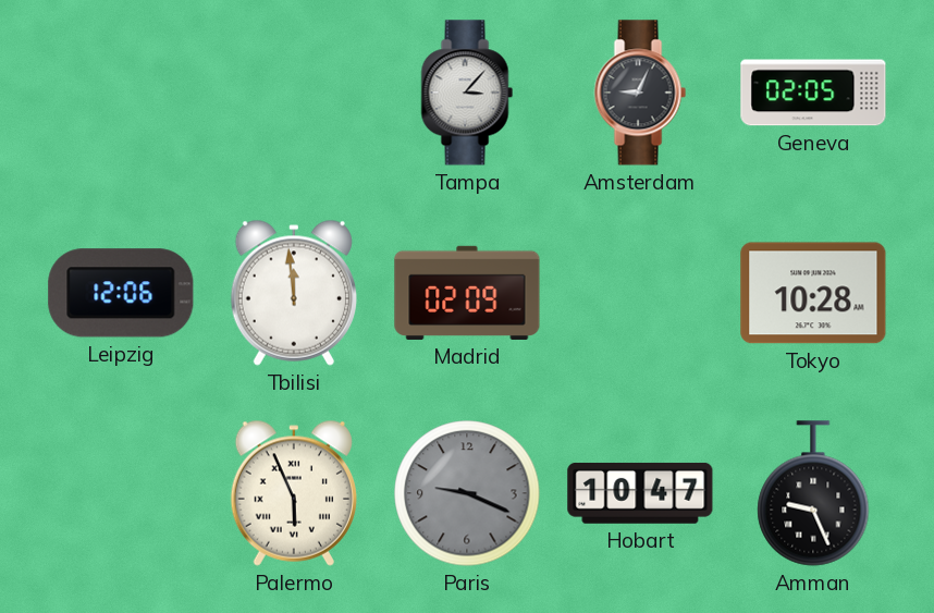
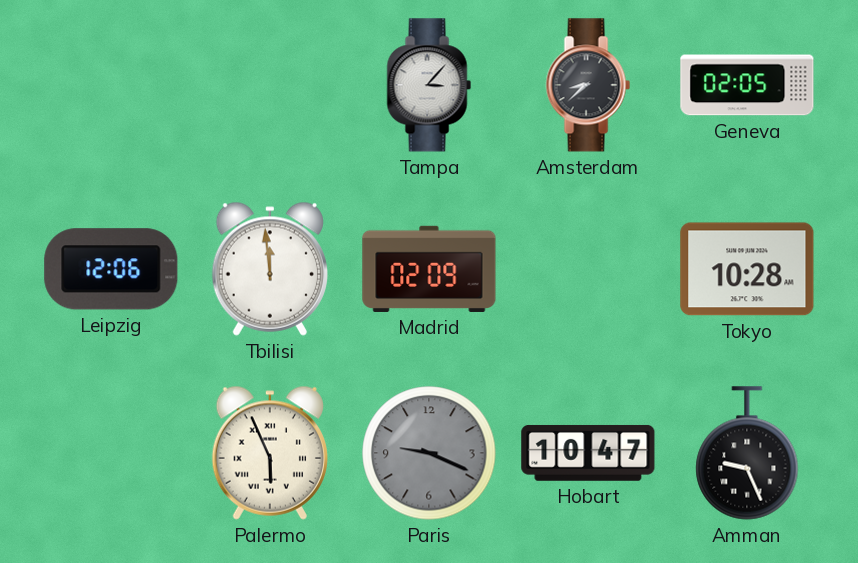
Amsterdam: 9:04 -> 8:38 (588, 85)
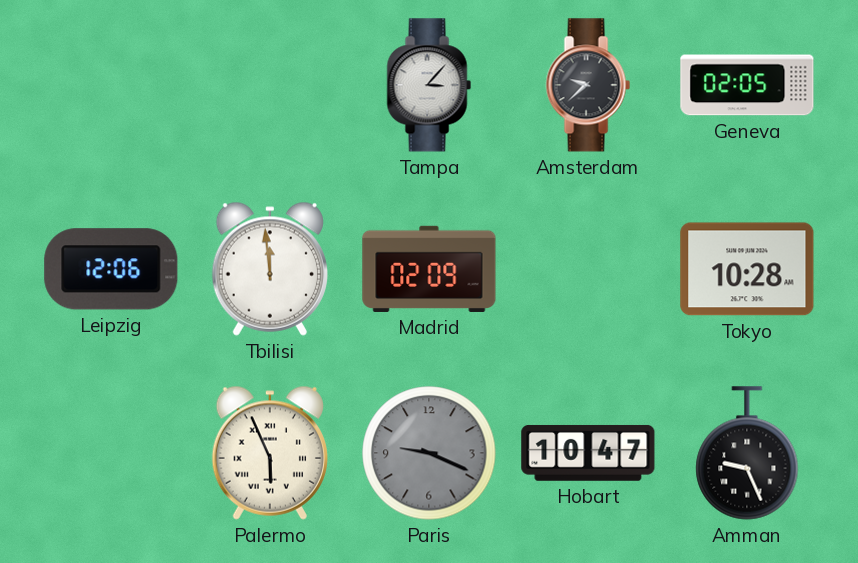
Amsterdam: 8:38 -> 9:38 (588, 85)
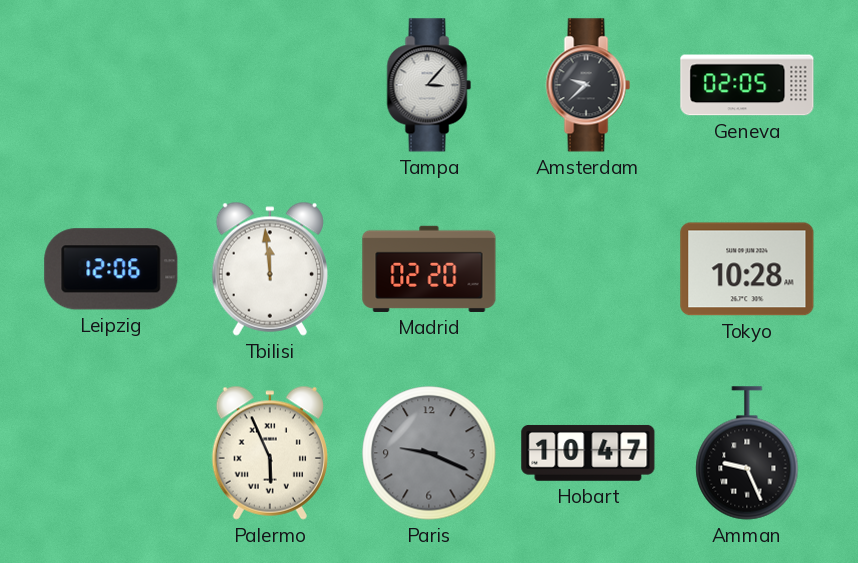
Madrid: 02:09 -> 02:20 (429, 269)
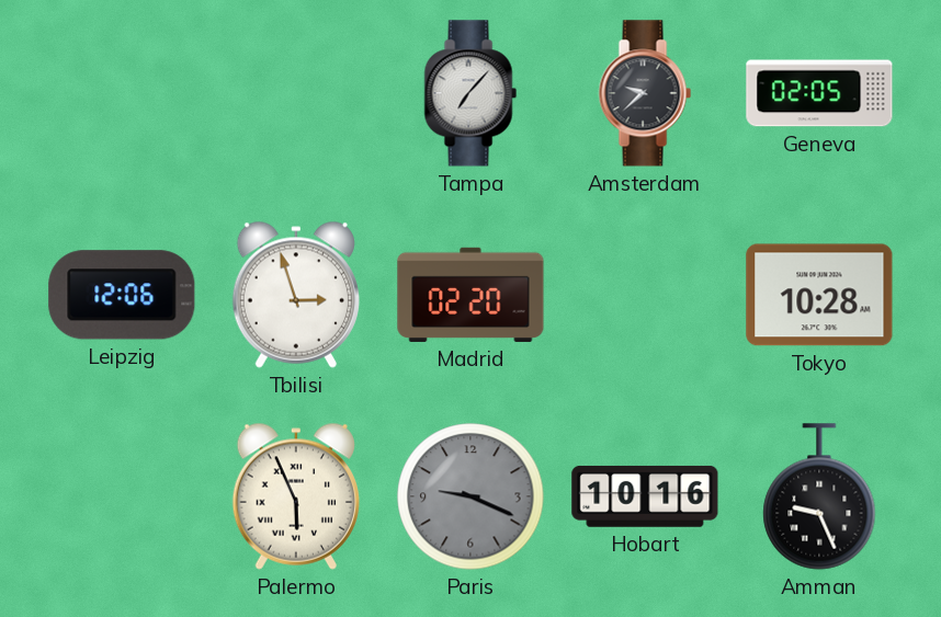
Tampa: 3:07 -> 7:07 (470, 93)
Tbilisi: 11:59 -> 2:57 (296, 295)
Hobart: 10:47 -> 10:16 (645, 496)
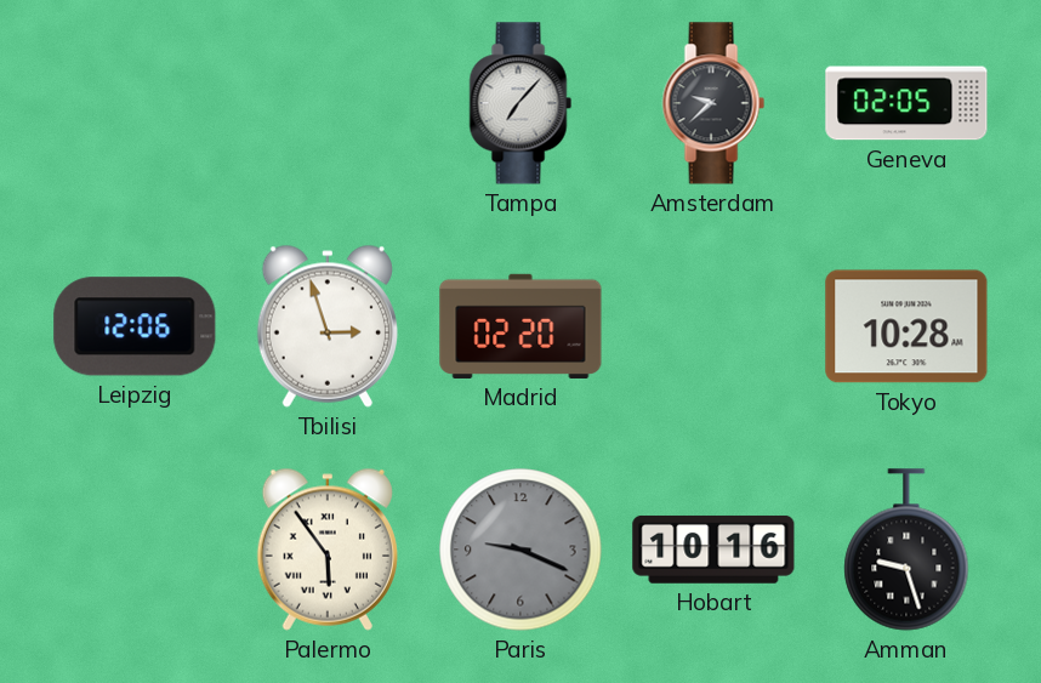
Palermo: 5:56 -> 5:54 (328, 550)
Amman: 9:26 -> 9:27 (906, 550)
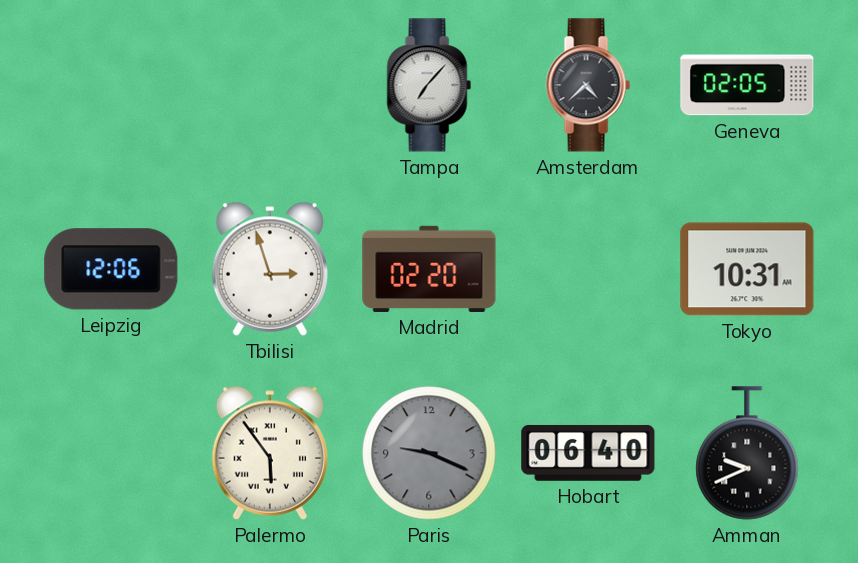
Amsterdam: 9:38 -> 4:38 (588, 85)
Tokyo: 10:28 -> 10:31 (747, 269)
Hobart: 10:16 -> 06:40 (588, 453)
Amman: 9:27 -> 9:41 (747, 453)
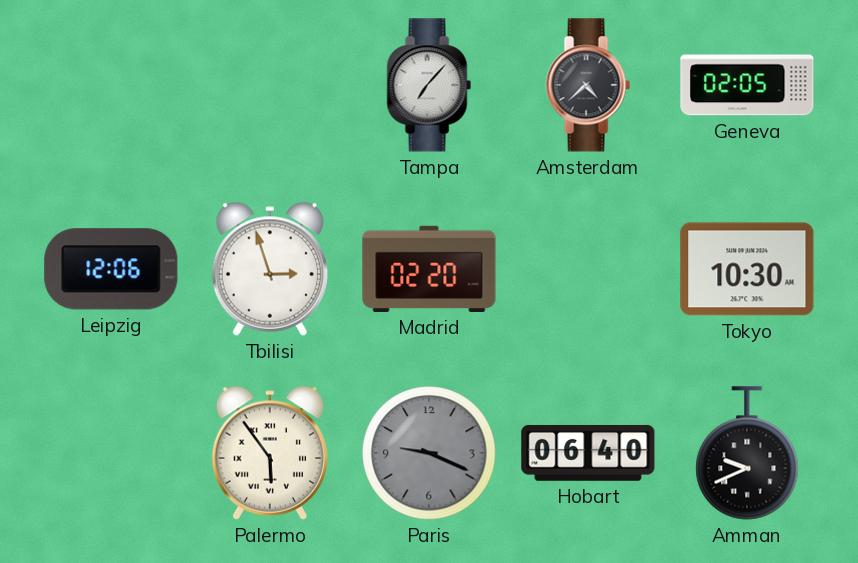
Tokyo: 10:31 -> 10:30 (747, 269)
